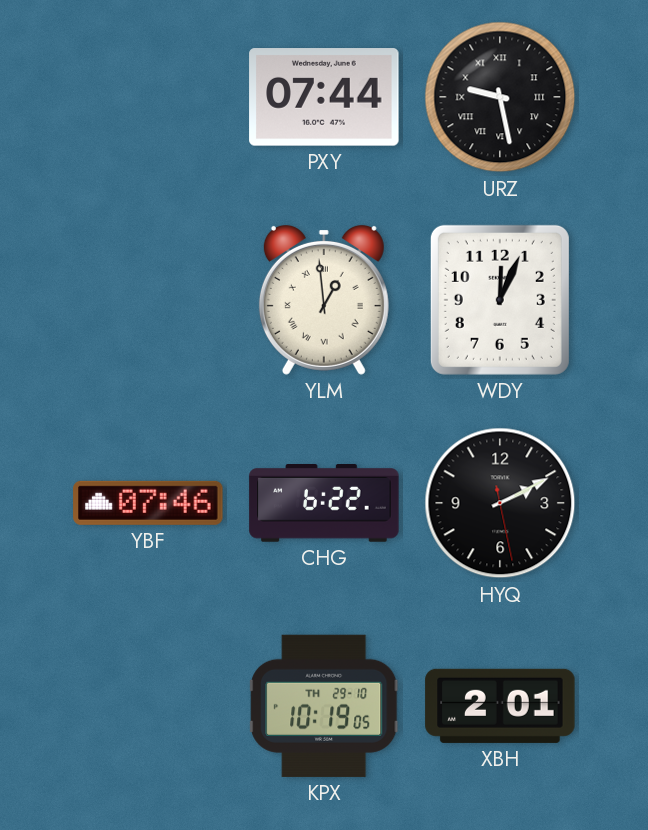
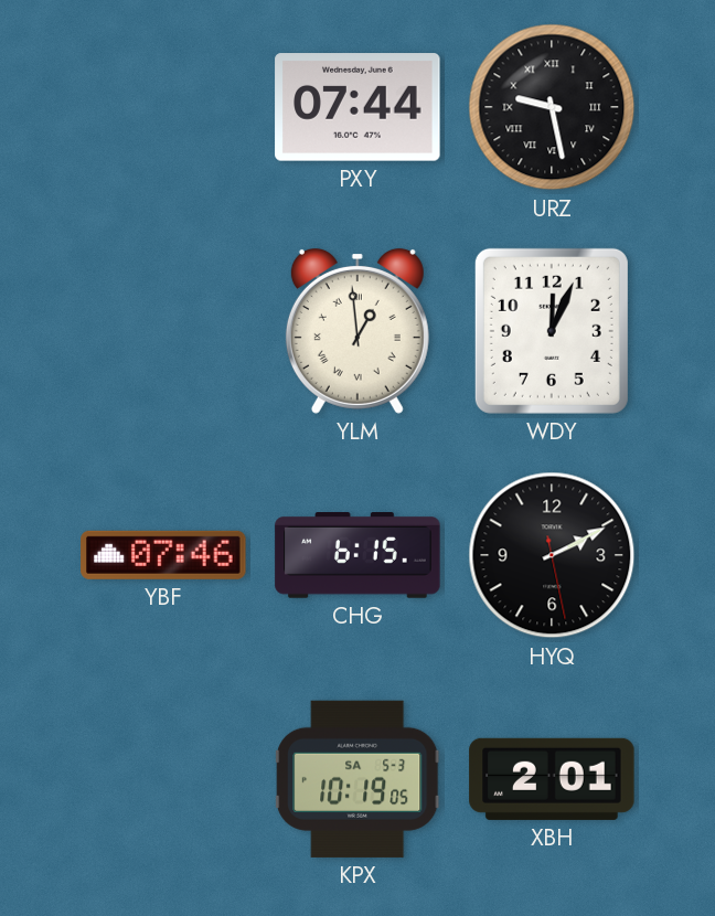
CHG: 6:22 -> 6:15 (357, 556)
KPX date: TH 29-10 -> SA 5-3 (357, 779)
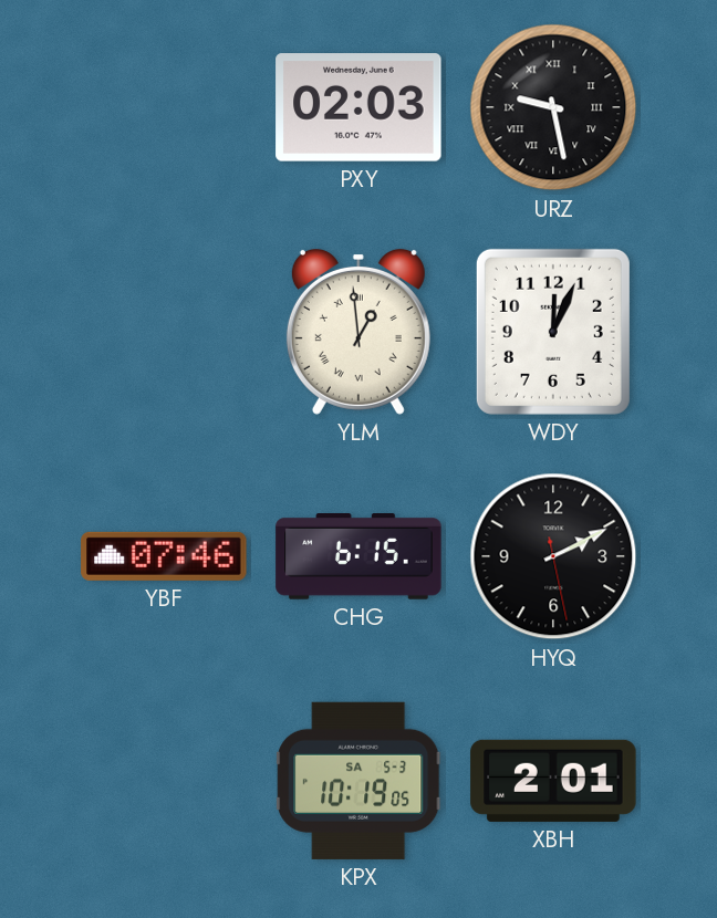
PXY: 07:44 -> 02:03 (358, 107)
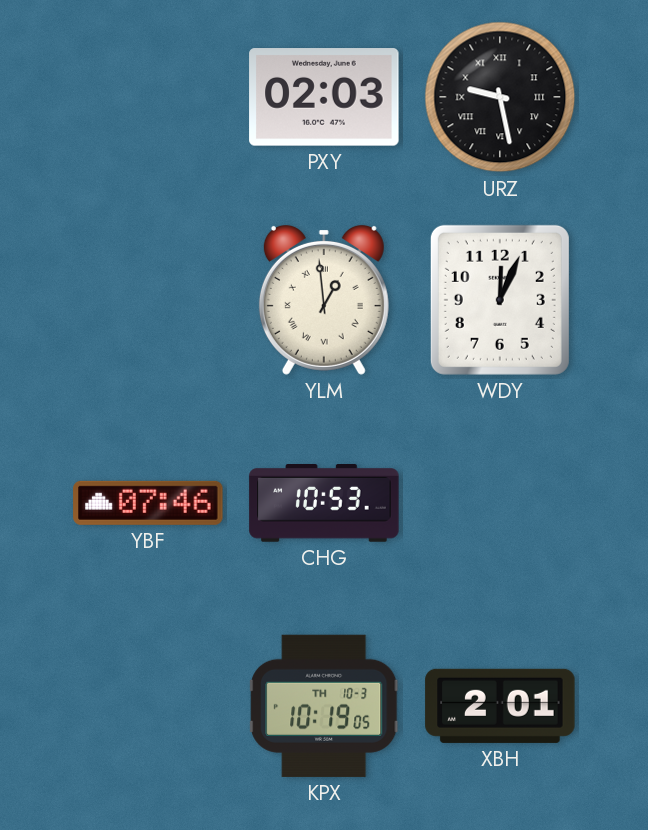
CHG: 6:15 -> 10:53 (324, 504)
HYQ: 2:10 -> none (553, 556)
KPX date: SA 5-3 -> TH 10-3 (324, 706)
